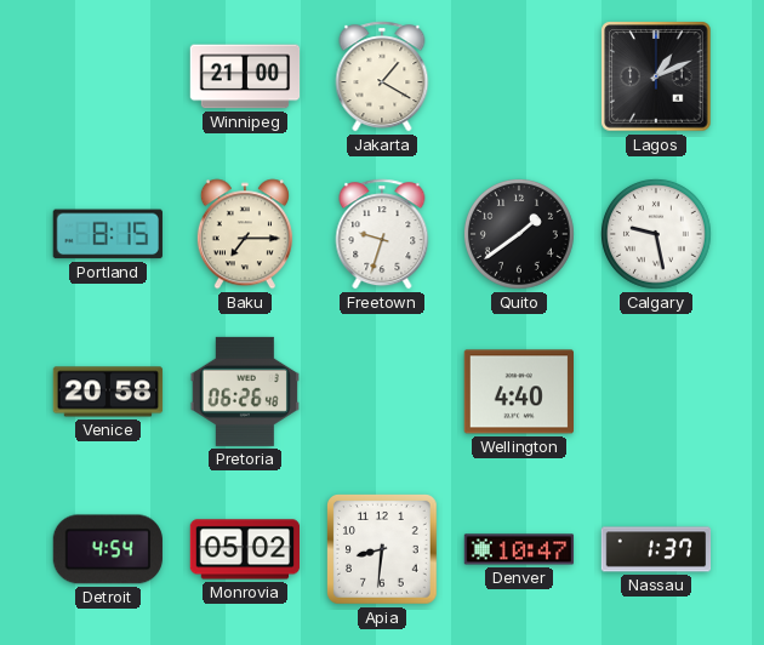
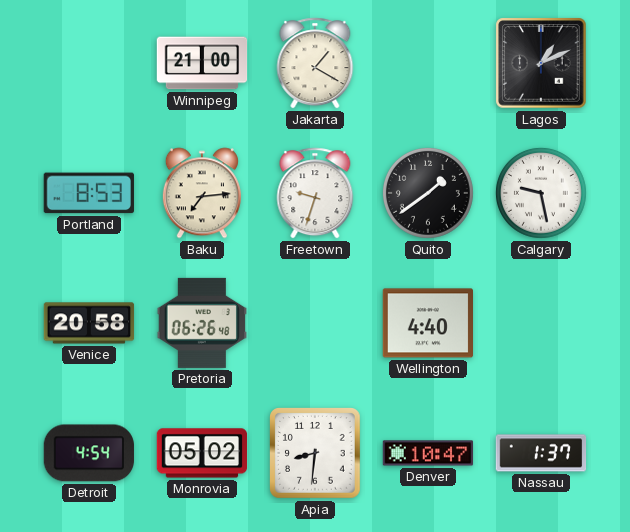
Portland: 8:15 -> 8:53 (89, 193)
Baku: 7:15 -> 7:14 (202, 193)
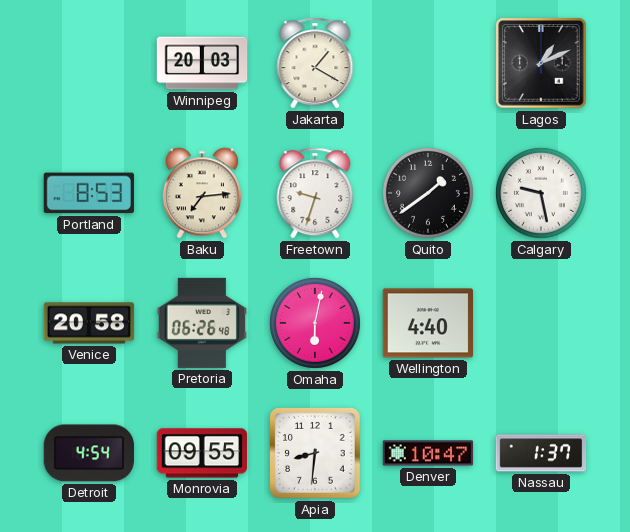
Winnipeg: 21:00 -> 20:03 (202, 63)
Omaha: none -> 6:02 (315, 323)
Monrovia: 05:02 -> 09:55 (202, 453)
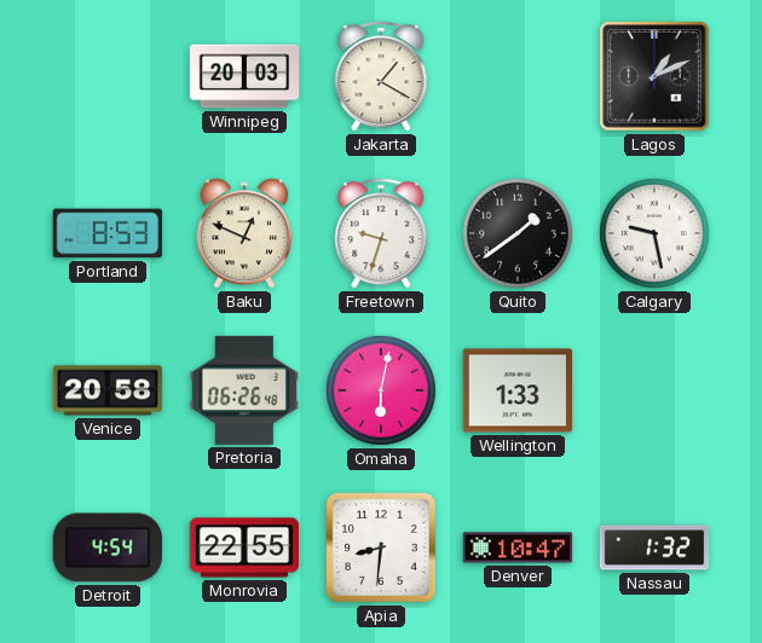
Baku: 7:14 -> 12:49 (244, 233)
Wellington: 4:40 -> 1:33 (516, 390)
Monrovia: 09:55 -> 22:55 (244, 548)
Nassau: 1:37 -> 1:32 (654, 548)
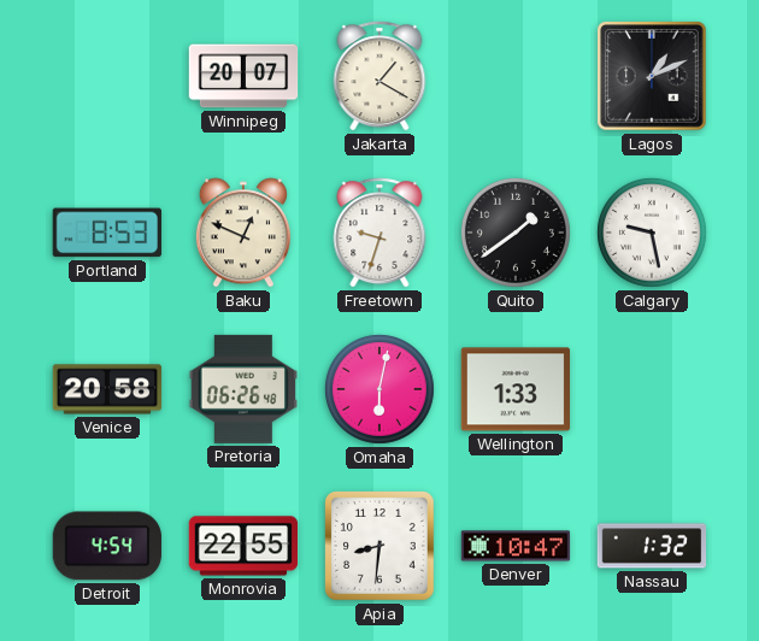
Winnipeg: 20:03 -> 20:07 (243, 76)
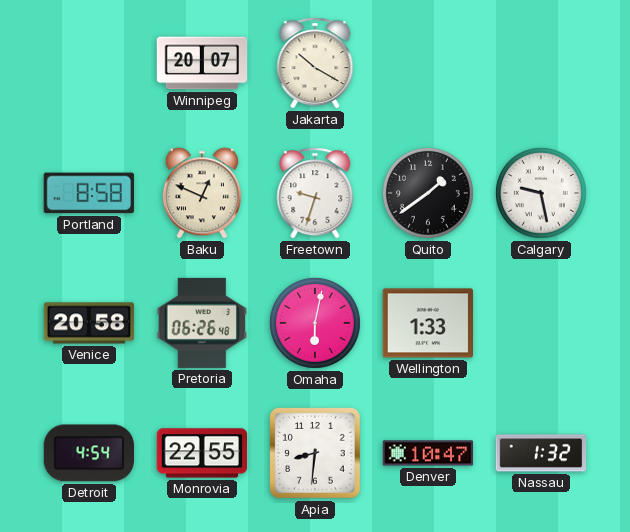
Jakarta: 1:20 -> 10:20 (315, 63)
Lagos: 1:11 -> none (652, 76)
Portland: 8:53 -> 8:58 (89, 193)
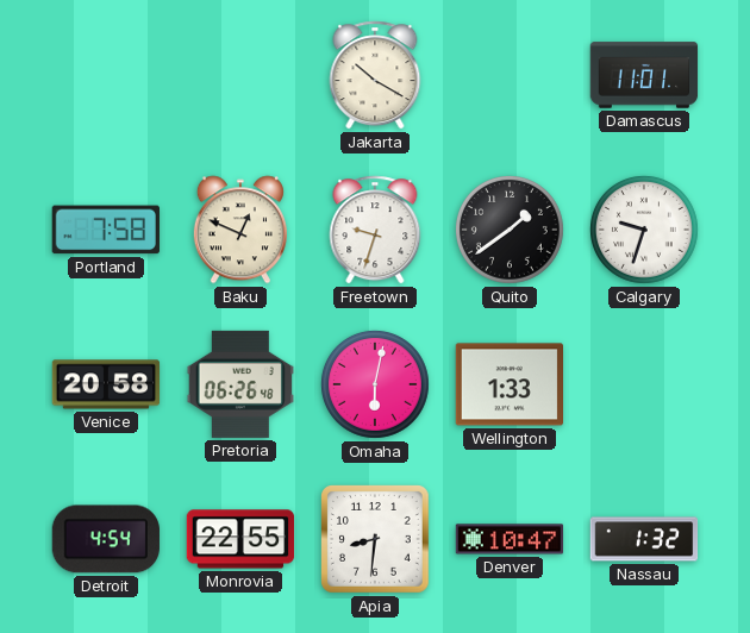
Winnipeg: 20:07 -> none (202, 63)
Damascus: none -> 11:01 (644, 75)
Portland: 8:58 -> 7:58 (106, 230)
Calgary: 9:28 -> 9:33 (644, 230)
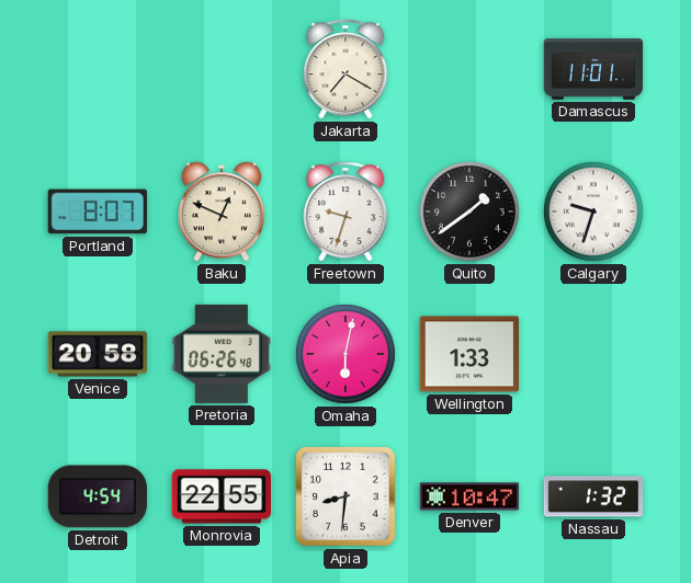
Jakarta: 10:20 -> 7:20 (346, 69)
Portland: 7:58 -> 8:07 (98, 212)
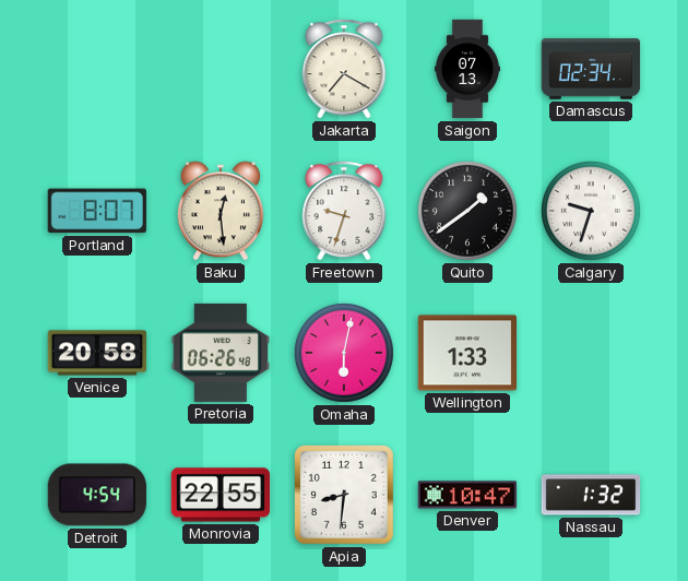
Saigon: none -> 07:13 (467, 69)
Damascus: 11:01 -> 02:34 (591, 69)
Baku: 12:49 -> 12:29 (221, 211)
